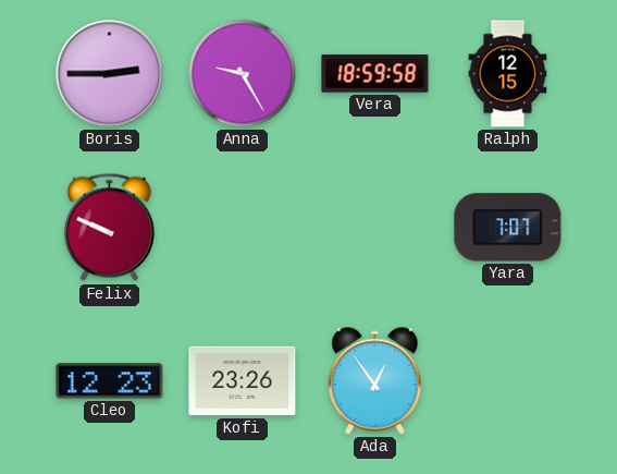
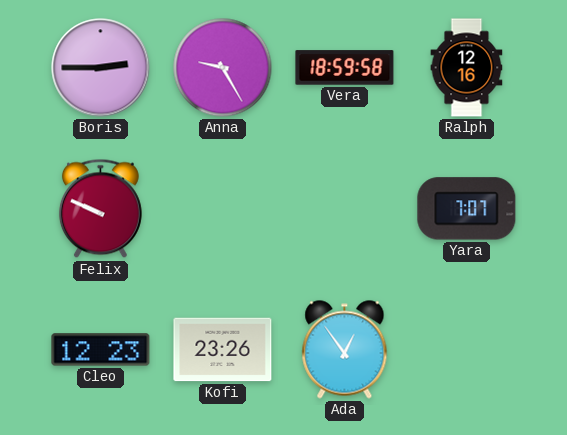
Ralph: 12:15 -> 12:16 (467, 68)
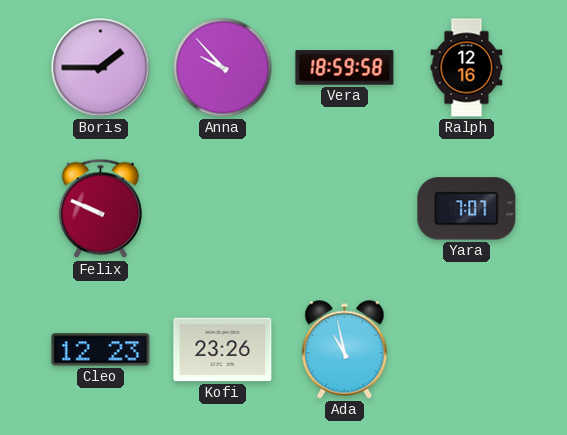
Boris: 2:45 -> 1:45 (101, 68)
Anna: 9:25 -> 9:53 (223, 68)
Ada: 12:54 -> 10:58 (345, 350)
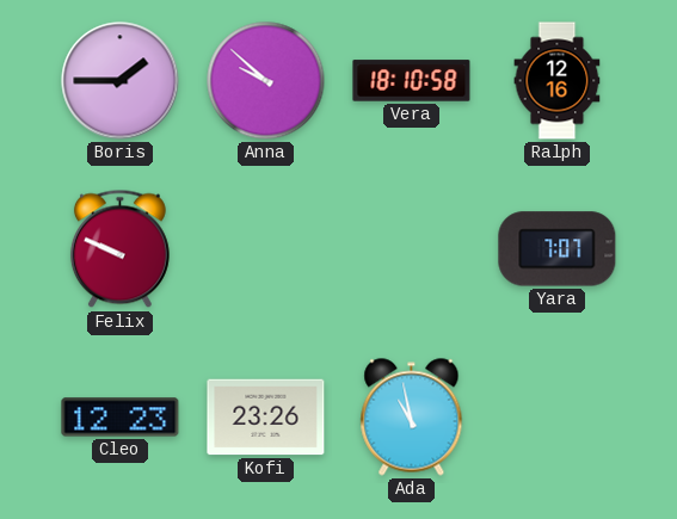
Anna: 9:53 -> 9:52 (266, 81)
Vera: 18:59 -> 18:10 (412, 81)
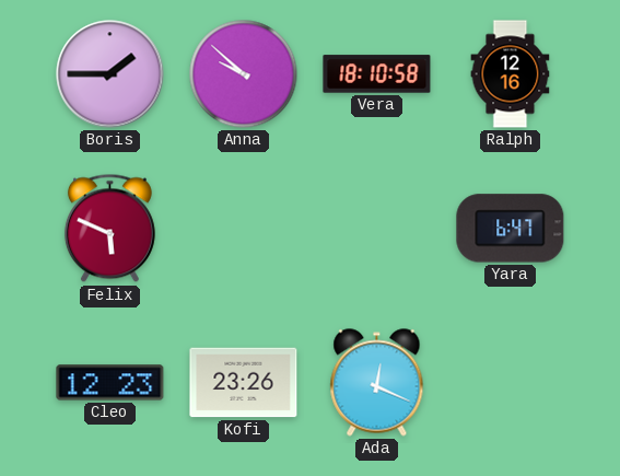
Felix: 9:49 -> 5:49 (109, 229)
Yara: 7:07 -> 6:47 (511, 229)
Ada: 10:58 -> 12:19 (377, 383)
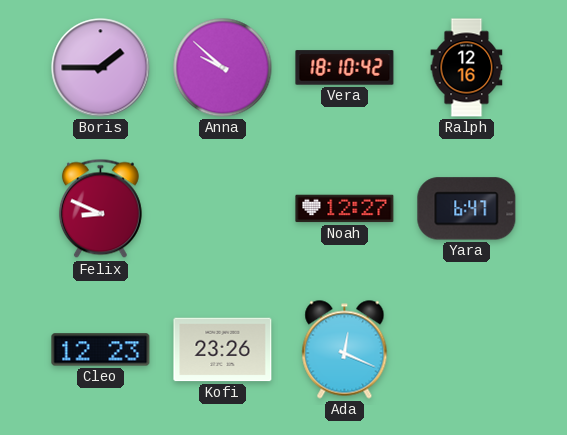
Vera: 18:10:58 -> 18:10:42 (345, 68)
Felix: 5:49 -> 8:49 (100, 209)
Noah: none -> 12:27 (345, 209)
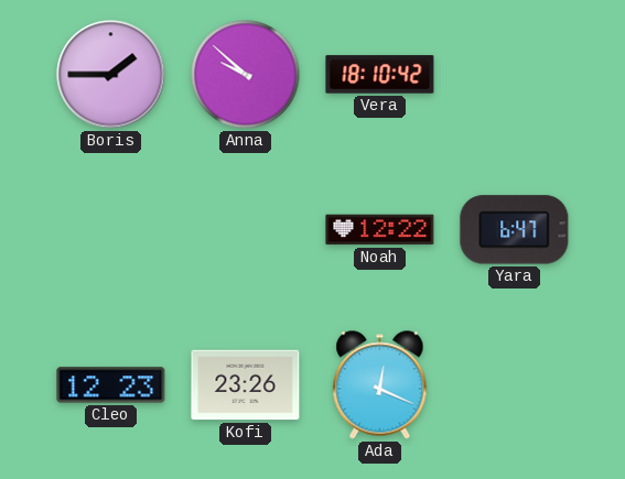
Ralph: 12:16 -> none (467, 68)
Felix: 8:49 -> none (100, 209)
Noah: 12:27 -> 12:22 (380, 230)
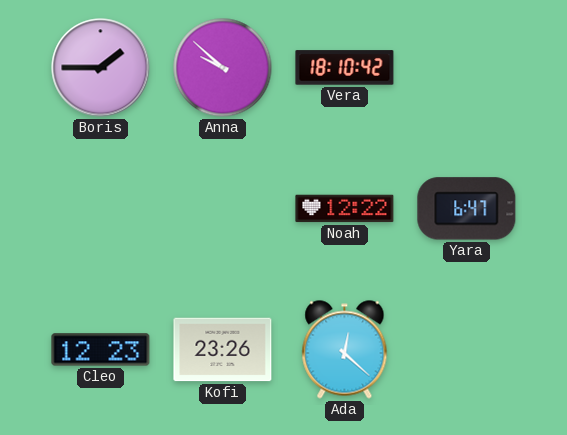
Ada: 12:19 -> 12:22 (345, 350)
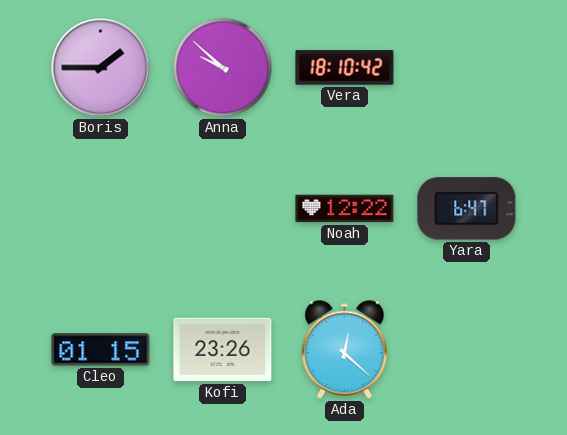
Cleo: 12:23 -> 01:15 (101, 350)
